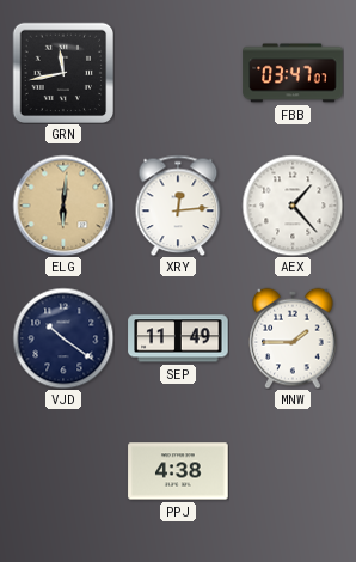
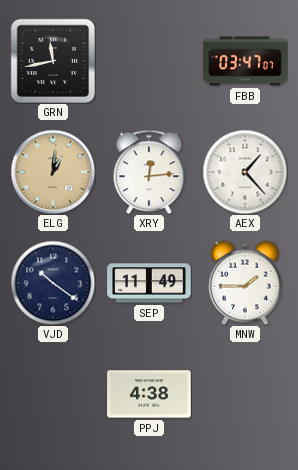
ELG: 6:01 -> 1:01 (53, 172)
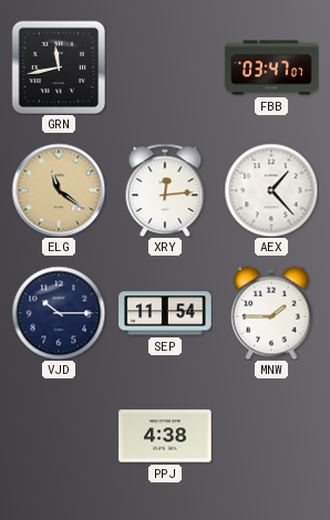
ELG: 1:01 -> 11:21 (59, 190)
VJD: 10:21 -> 10:15 (59, 313)
SEP: 11:49 -> 11:54 (165, 313)
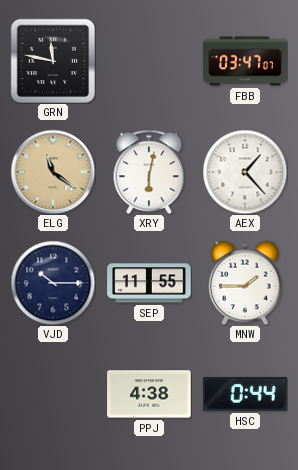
GRN: 11:43 -> 11:47 (53, 61)
XRY: 12:14 -> 6:02 (149, 172)
SEP: 11:54 -> 11:55 (149, 283)
HSC: none -> 0:44 (245, 394)
